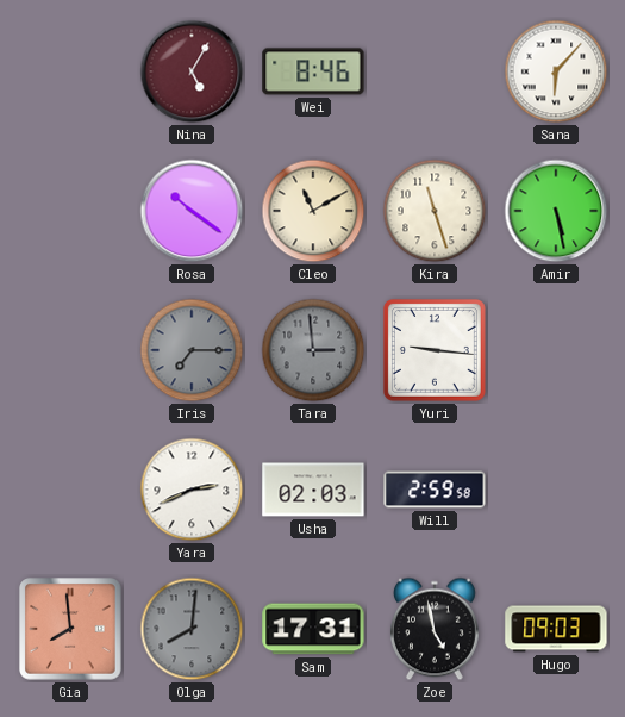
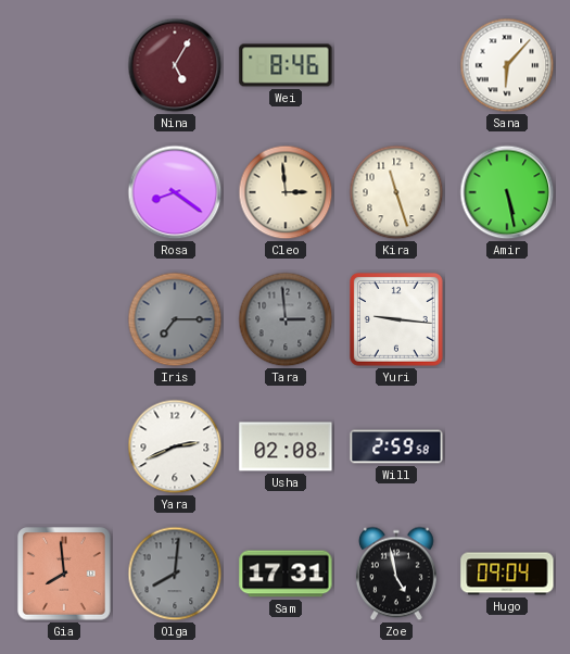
Rosa: 10:21 -> 8:21 (175, 192)
Cleo: 11:10 -> 2:59 (286, 192)
Usha: 02:03 -> 02:08 (286, 447)
Hugo: 09:03 -> 09:04 (507, 574)
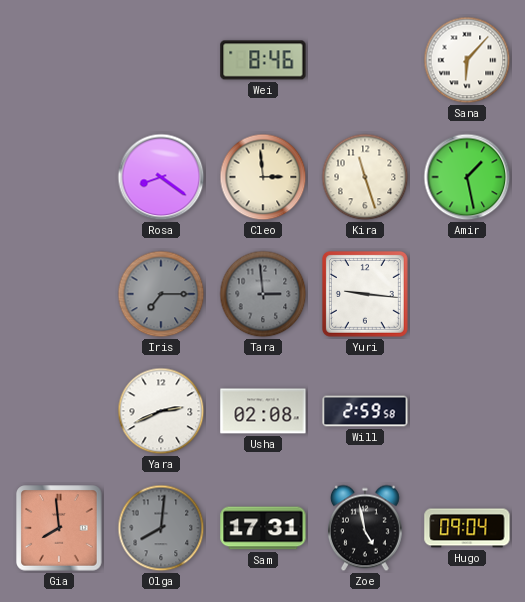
Nina: 5:05 -> none (175, 65)
Amir: 5:28 -> 1:28 (467, 177)
